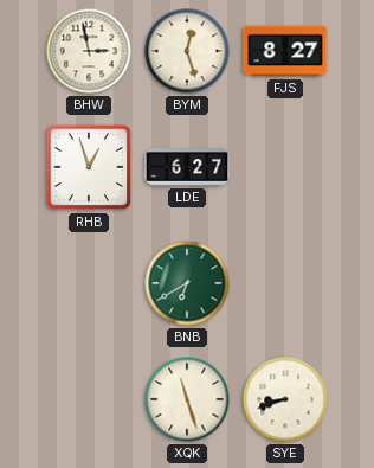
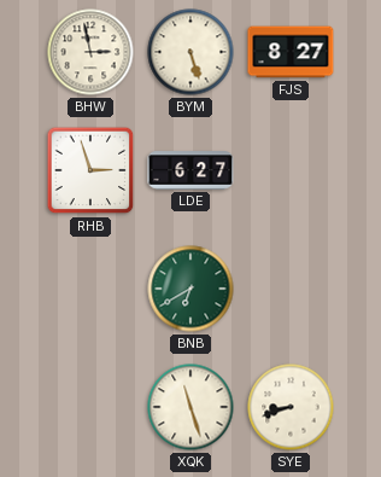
BYM: 12:27 -> 5:27 (190, 52)
RHB: 12:57 -> 2:57 (90, 170)
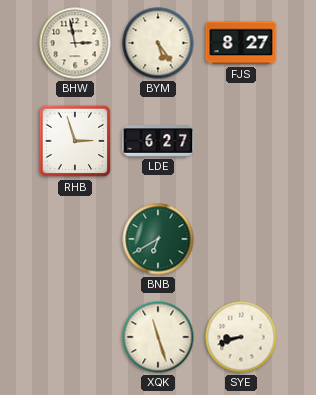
BYM: 5:27 -> 5:24 (158, 43)
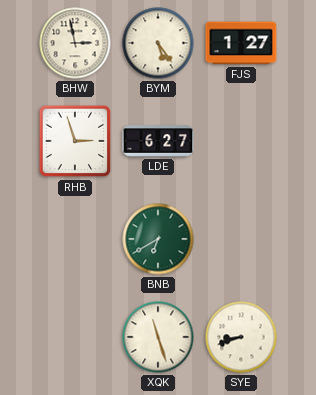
FJS: 8:27 -> 1:27 (241, 43)
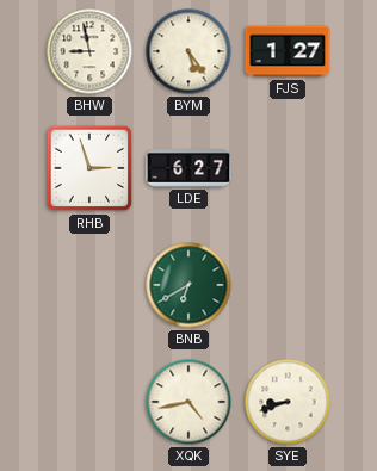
BHW: 2:58 -> 8:58 (89, 51)
XQK: 11:27 -> 4:43 (188, 402)
